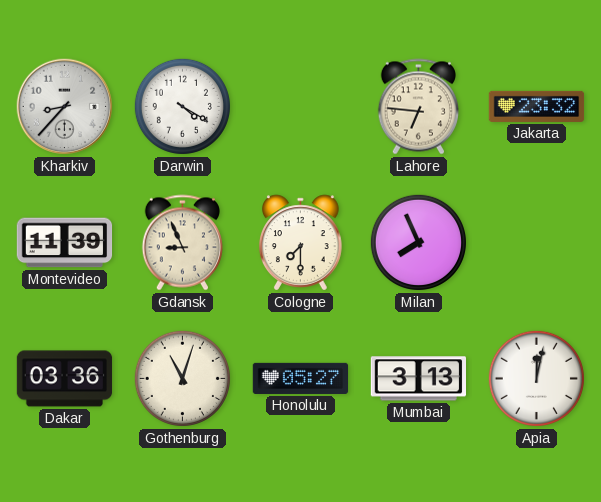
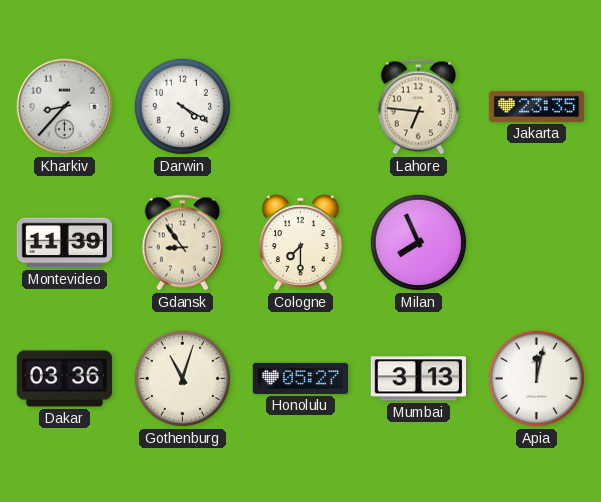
Jakarta: 23:32 -> 23:35 (537, 106)
Gdansk: 8:56 -> 8:54 (182, 243)
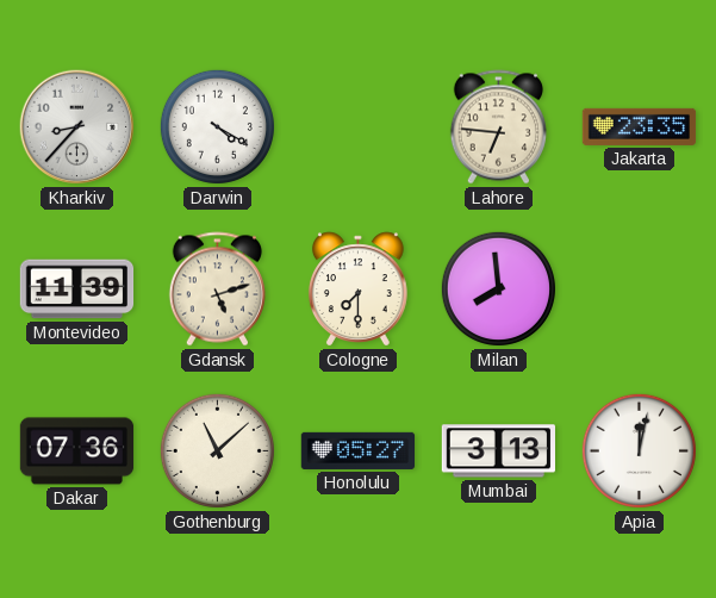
Gdansk: 8:54 -> 5:12 (217, 289)
Milan: 7:56 -> 7:59 (498, 288)
Dakar: 03:36 -> 07:36 (77, 451)
Gothenburg: 11:03 -> 11:08 (217, 450)
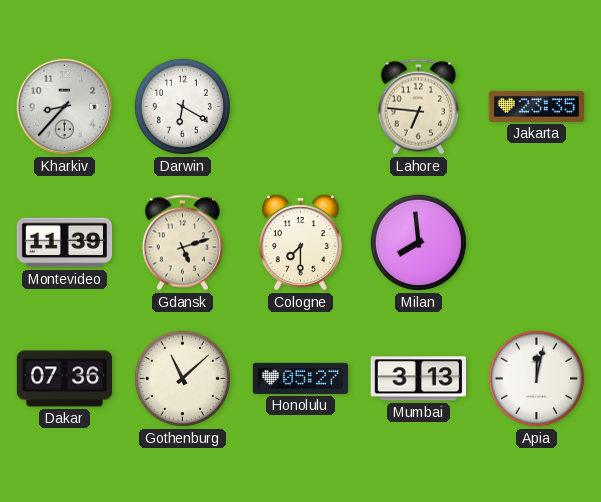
Darwin: 4:20 -> 6:20 (182, 106)
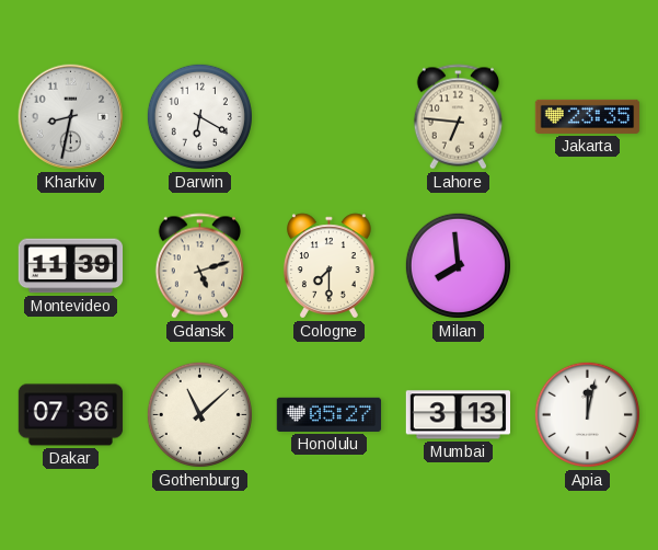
Kharkiv: 8:37 -> 8:32 (71, 117)
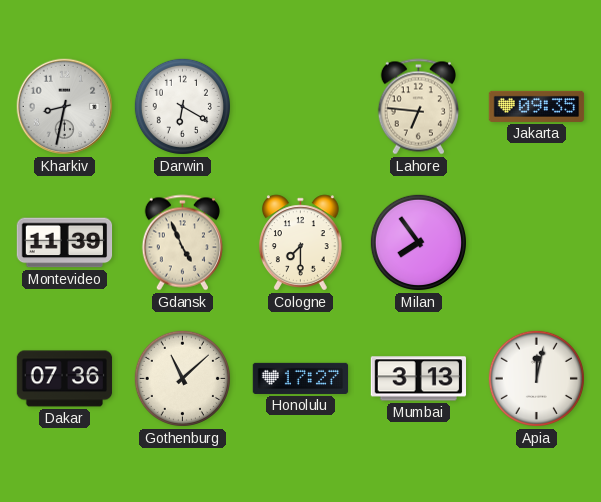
Jakarta: 23:35 -> 09:35 (537, 106)
Gdansk: 5:12 -> 4:56 (182, 243)
Milan: 7:59 -> 7:54 (418, 242)
Honolulu: 05:27 -> 17:27 (301, 378)
